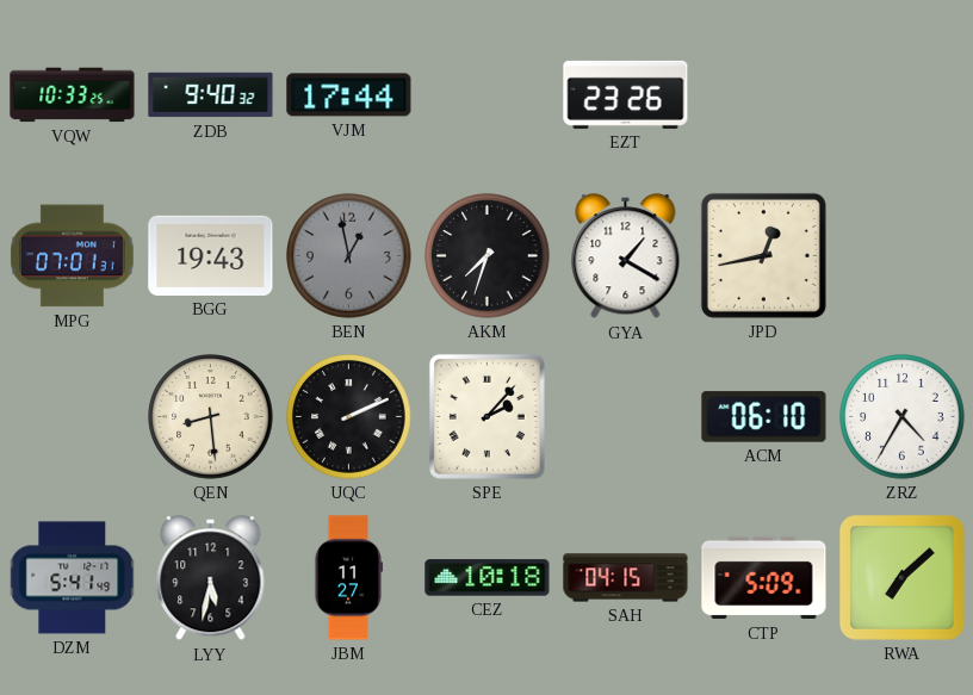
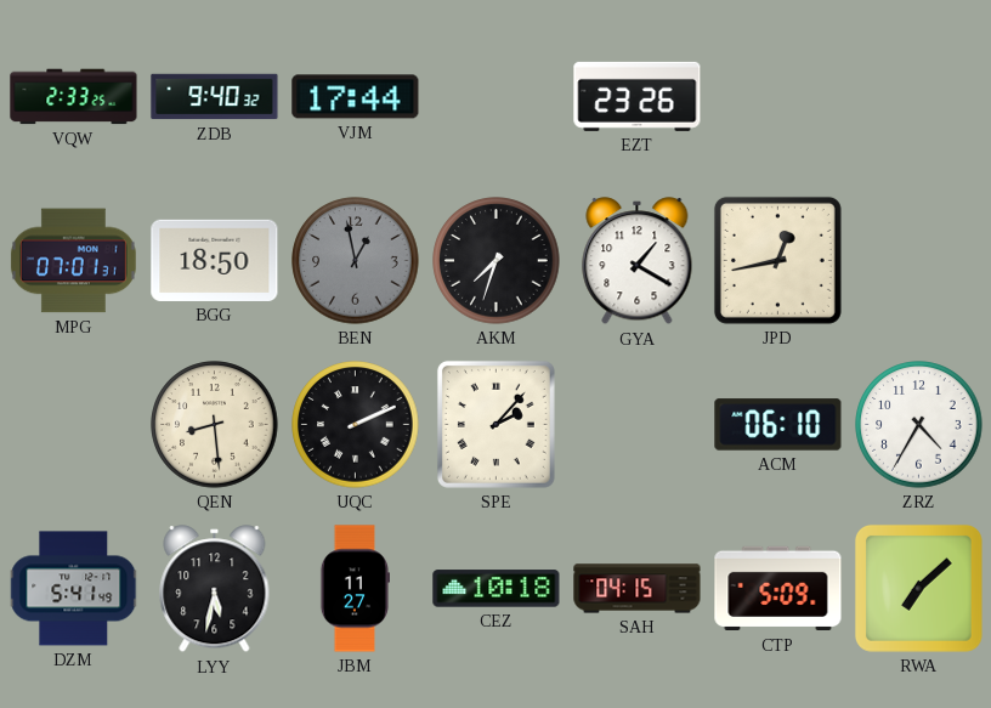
VQW: 10:33 -> 2:33 (74, 97)
BGG: 19:43 -> 18:50 (215, 260)
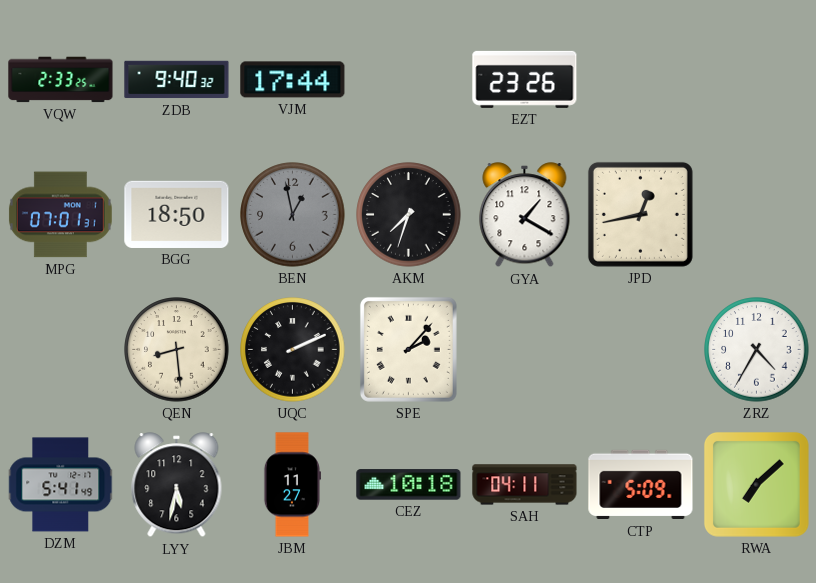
ACM: 06:10 -> none (778, 425)
SAH: 04:15 -> 04:11 (525, 485)
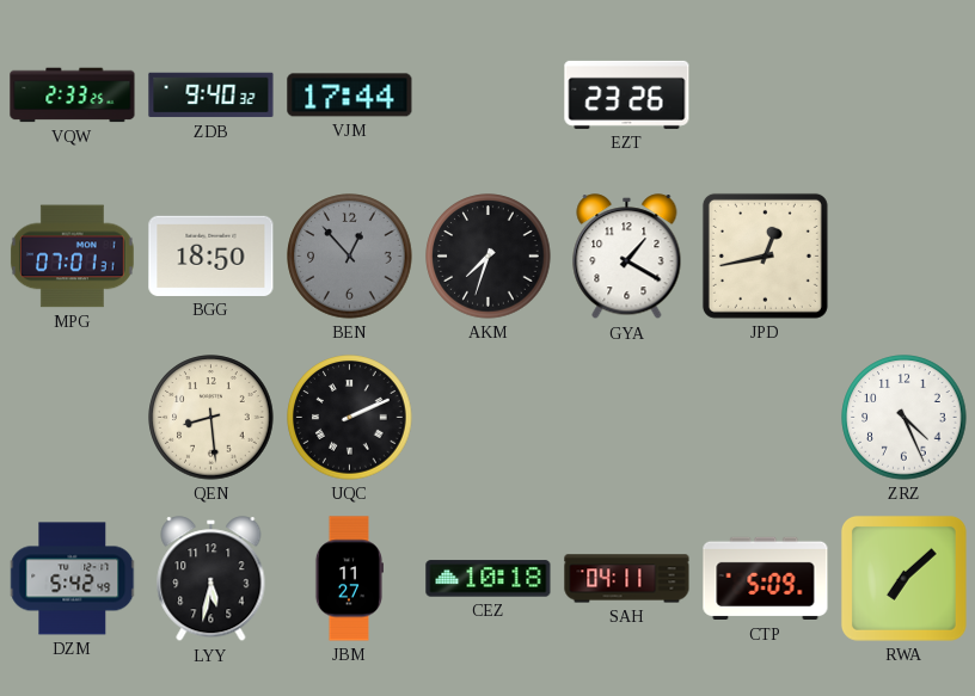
BEN: 12:58 -> 12:53 (350, 257)
SPE: 2:07 -> none (408, 349)
ZRZ: 4:35 -> 4:26 (905, 418)
DZM: 5:41 -> 5:42 (73, 579)
